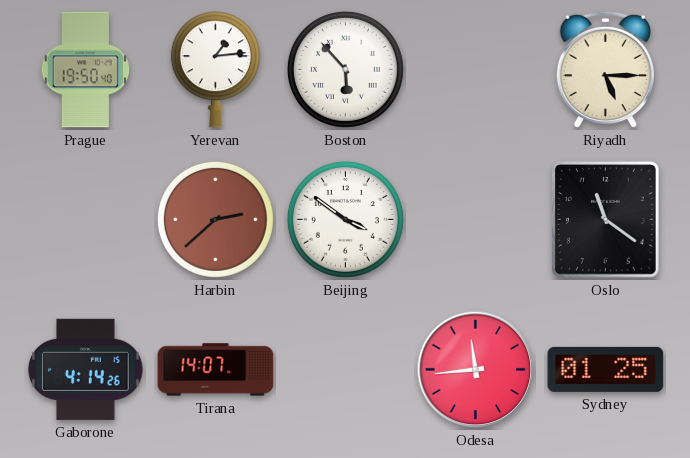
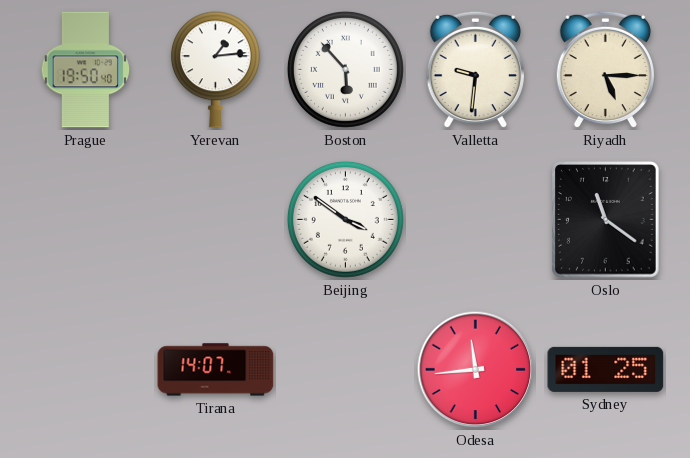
Valletta: none -> 9:31 (475, 70)
Harbin: 2:38 -> none (215, 219)
Gaborone: 4:14 -> none (86, 369)
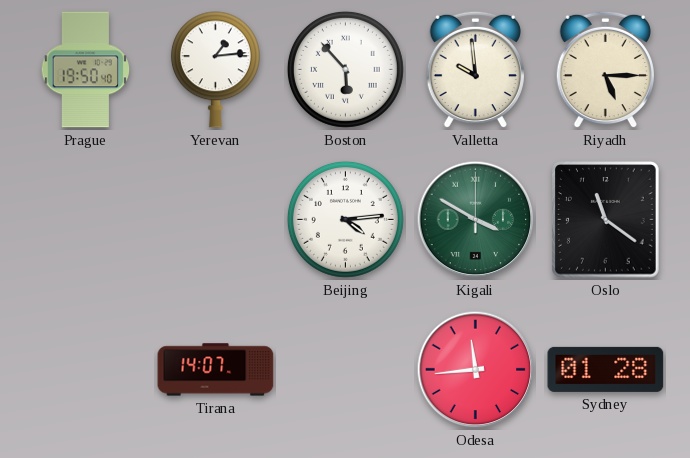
Valletta: 9:31 -> 9:59 (475, 70)
Beijing: 3:51 -> 4:14 (345, 219)
Kigali: none -> 3:50 (476, 220)
Sydney: 01:25 -> 01:28 (606, 369)
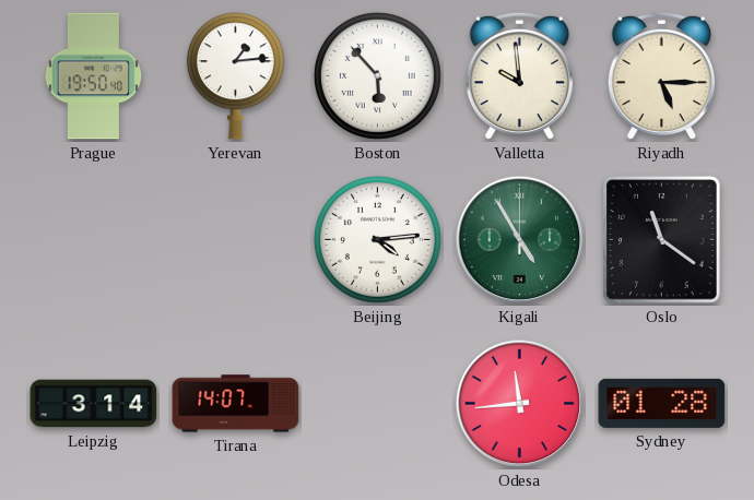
Kigali: 3:50 -> 4:55 (520, 240)
Leipzig: none -> 3:14 (94, 404)
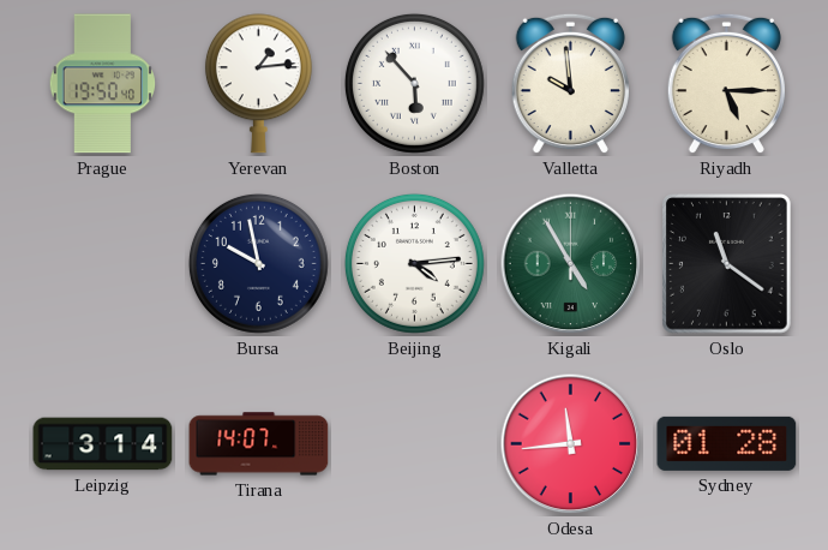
Bursa: none -> 9:58 (258, 263)
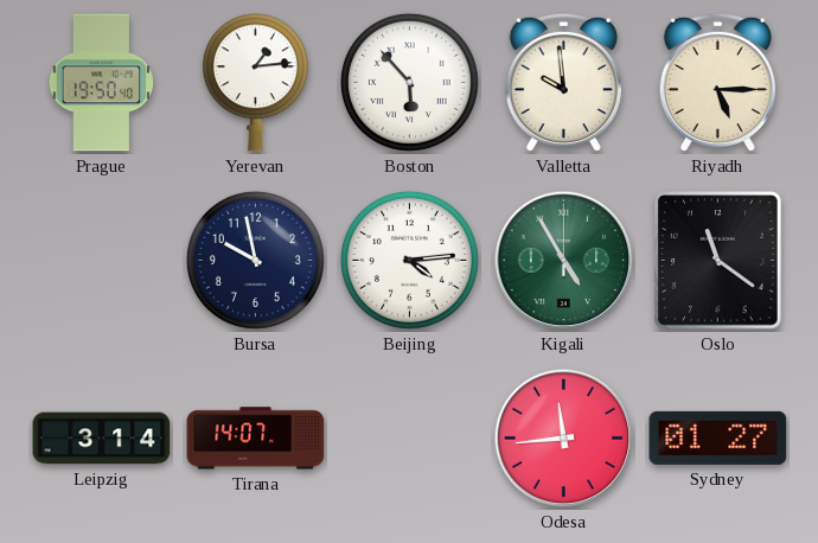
Sydney: 01:28 -> 01:27 (718, 437)
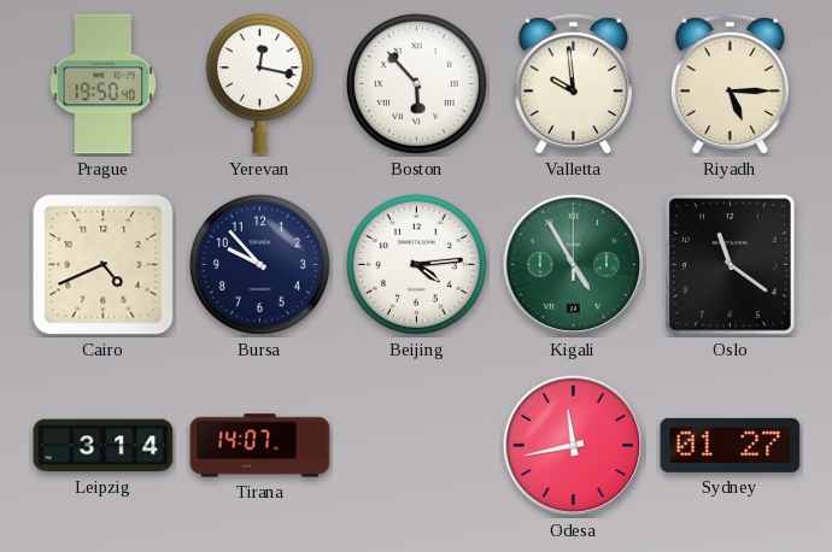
Yerevan: 1:14 -> 12:17 (259, 84)
Cairo: none -> 4:41 (104, 265)
Bursa: 9:58 -> 9:53 (259, 264)
Odesa: 11:44 -> 11:43 (574, 446)
